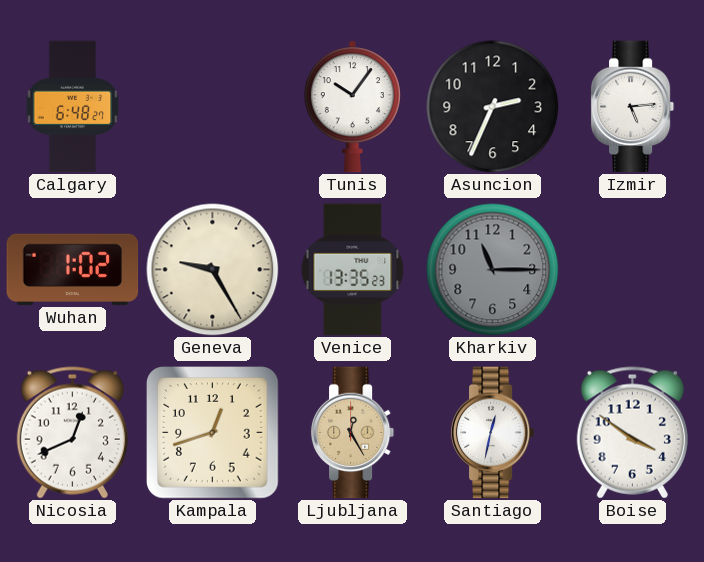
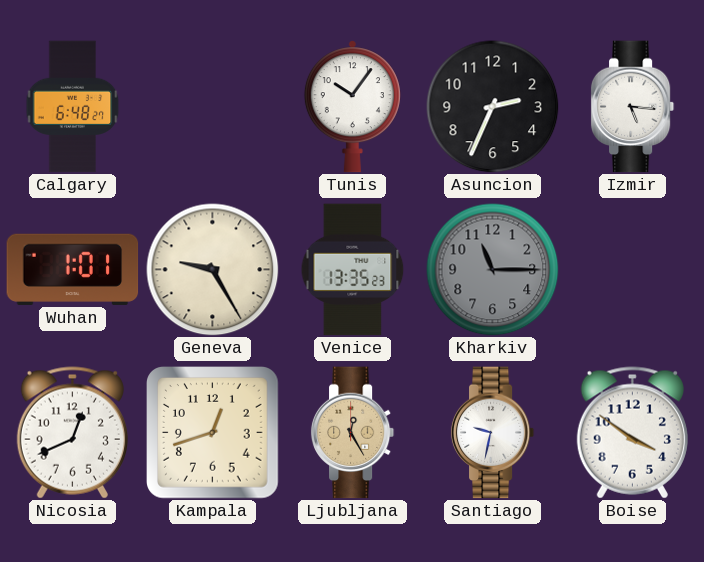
Izmir: 5:14 -> 5:16 (633, 107)
Wuhan: 1:02 -> 1:01 (73, 269)
Santiago: 12:32 -> 9:32 (493, 433)
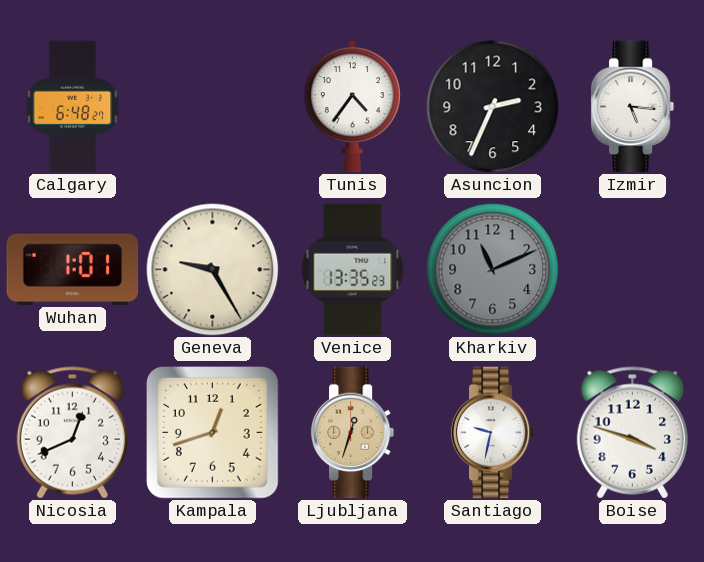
Tunis: 10:06 -> 4:36 (352, 107)
Kharkiv: 11:15 -> 11:11 (493, 270)
Ljubljana: 12:25 -> 12:33 (353, 433)
Boise: 3:51 -> 3:48 (632, 433)
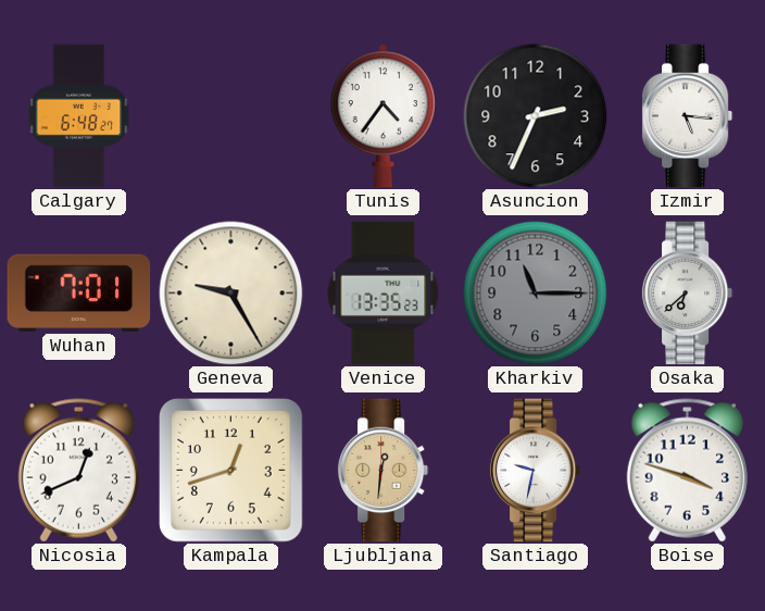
Wuhan: 1:01 -> 7:01 (79, 292)
Kharkiv: 11:11 -> 11:15 (536, 294)
Osaka: none -> 6:38 (688, 294)
Ljubljana: 12:33 -> 12:31 (384, 471)
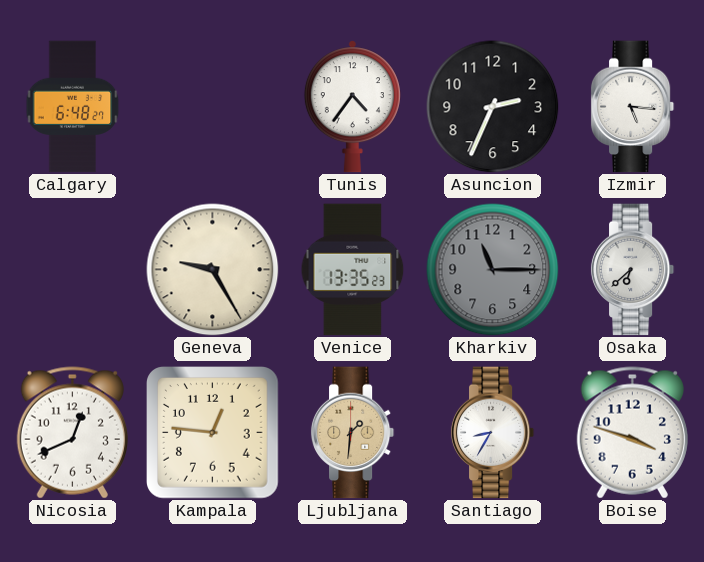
Wuhan: 7:01 -> none (79, 292)
Kampala: 12:42 -> 12:46 (213, 433)
Ljubljana: 12:31 -> 1:31 (353, 433)
Santiago: 9:32 -> 8:35 (493, 433)
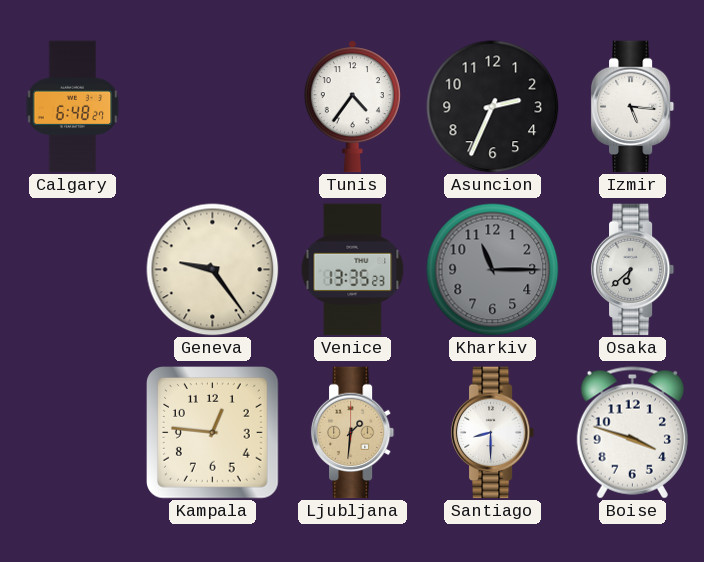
Geneva: 9:25 -> 9:24 (213, 270)
Nicosia: 12:41 -> none (72, 433)
Santiago: 8:35 -> 8:30 (493, 433)
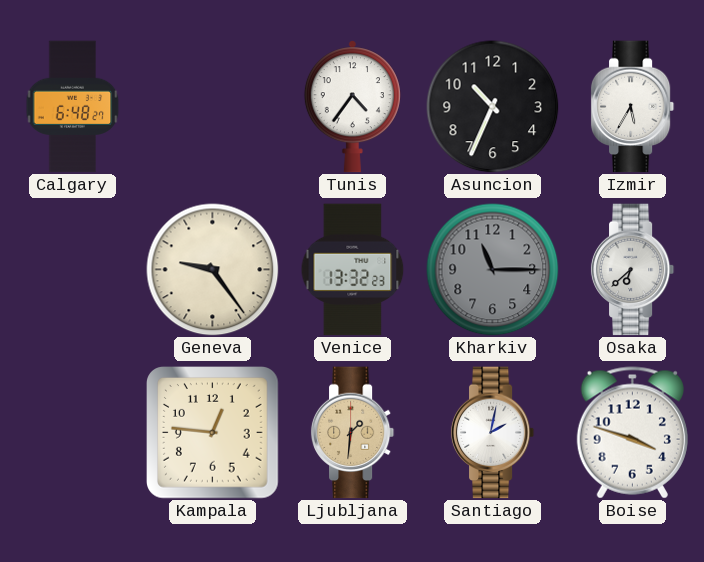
Asuncion: 2:34 -> 10:34 (493, 107)
Izmir: 5:16 -> 5:35 (633, 107)
Venice: 13:35 -> 13:32 (353, 270)
Santiago: 8:30 -> 2:02 (493, 433)
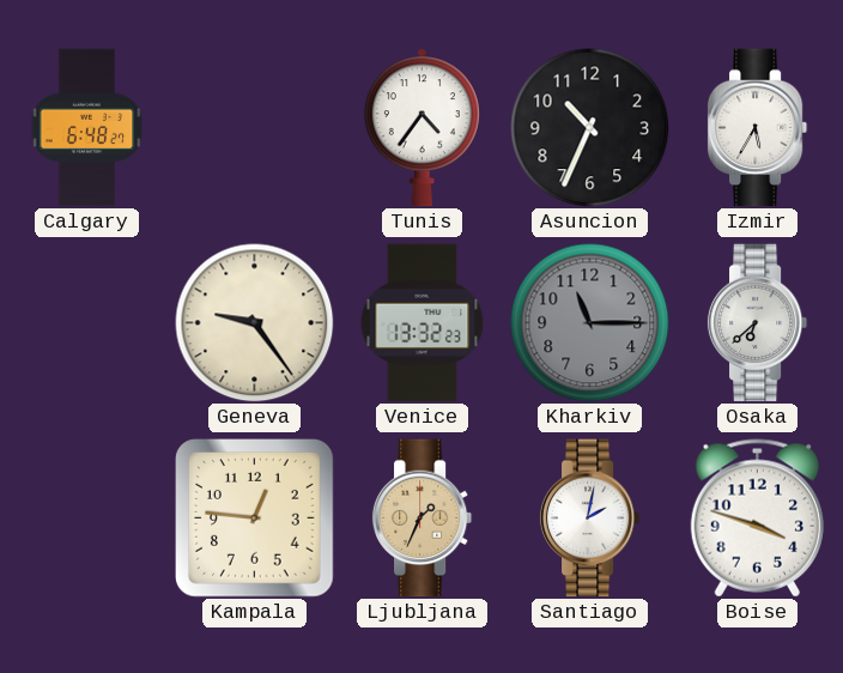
Ljubljana: 1:31 -> 1:34 (423, 519)
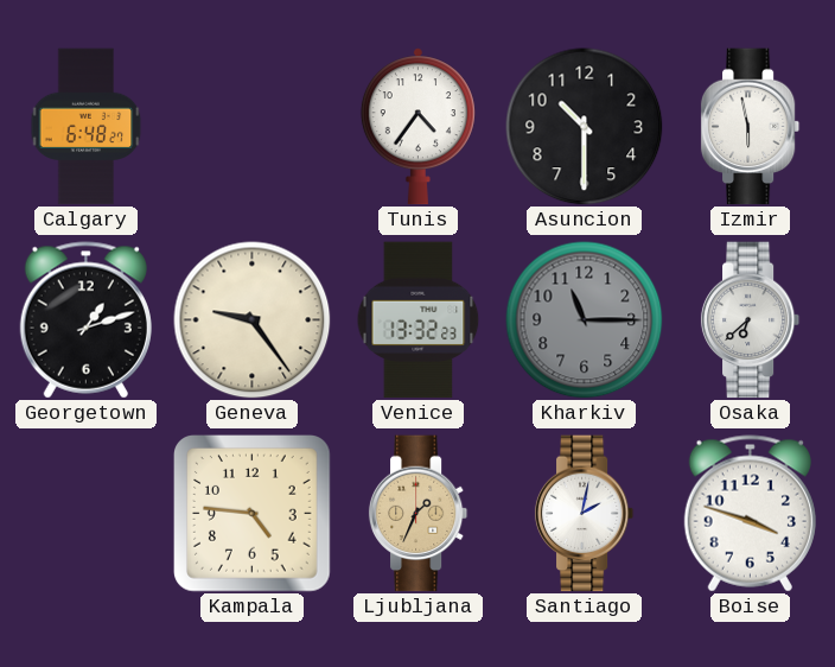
Asuncion: 10:34 -> 10:30 (585, 127)
Izmir: 5:35 -> 5:58 (751, 127)
Georgetown: none -> 1:12 (85, 320)
Kampala: 12:46 -> 4:46 (253, 514)
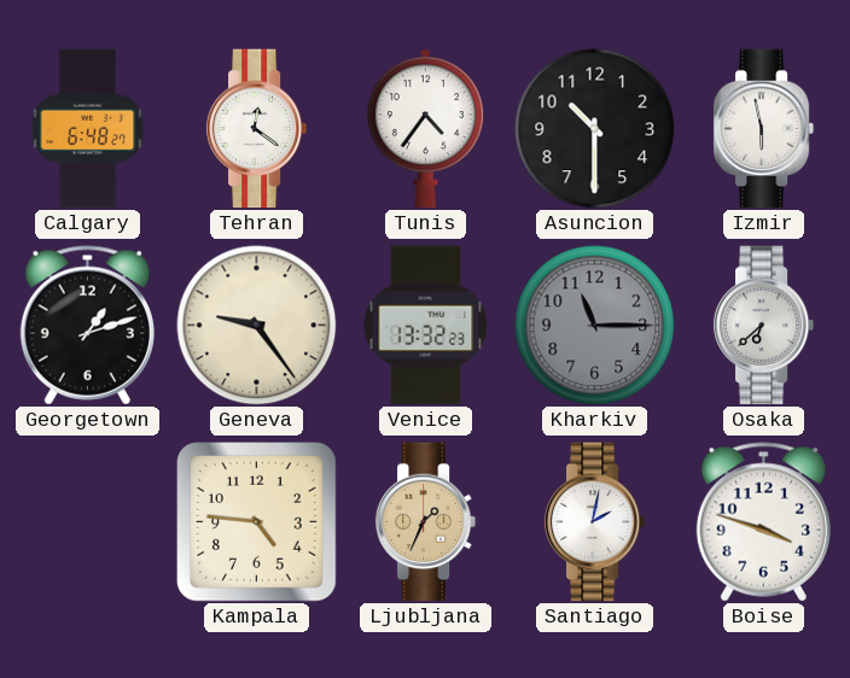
Tehran: none -> 12:21 (257, 129)
